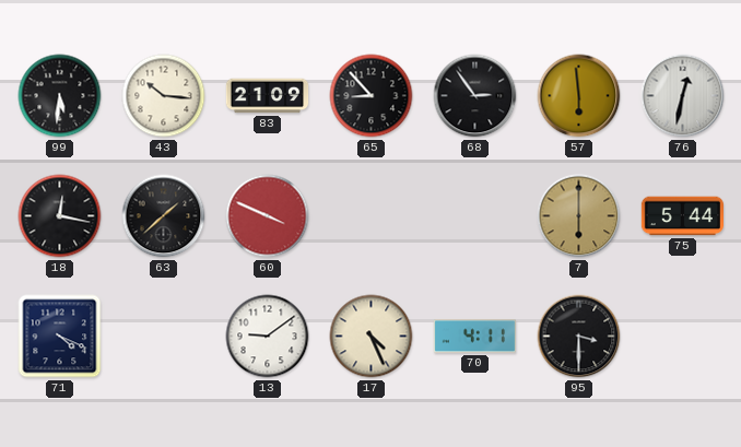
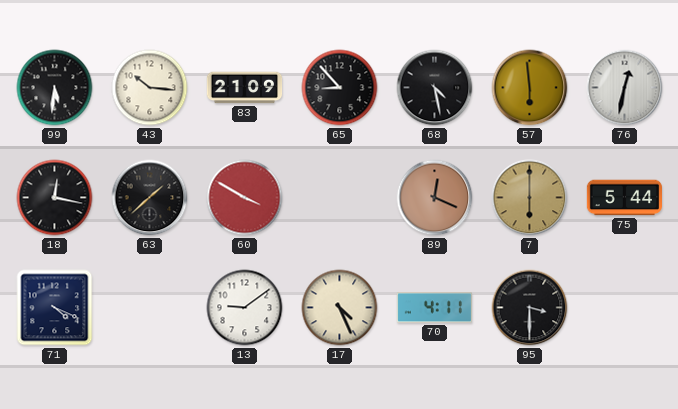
68: 2:54 -> 4:28 (435, 88)
60: 3:49 -> 3:50 (245, 198)
89: none -> 12:19 (435, 198)
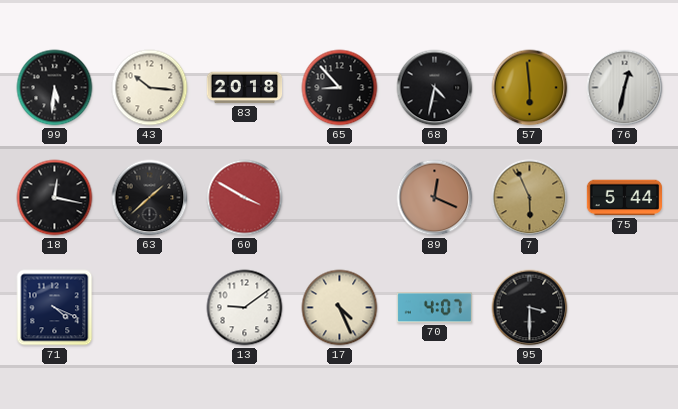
83: 21:09 -> 20:18 (245, 88)
68: 4:28 -> 4:32 (435, 88)
7: 6:00 -> 5:56 (530, 198)
70: 4:11 -> 4:07 (434, 308)
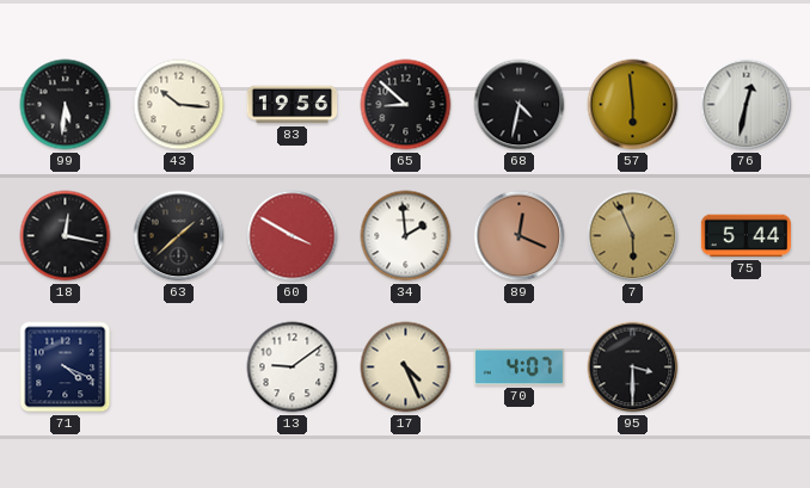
83: 20:18 -> 19:56 (293, 105)
65: 8:53 -> 8:52 (406, 105)
34: none -> 1:59 (406, 236)
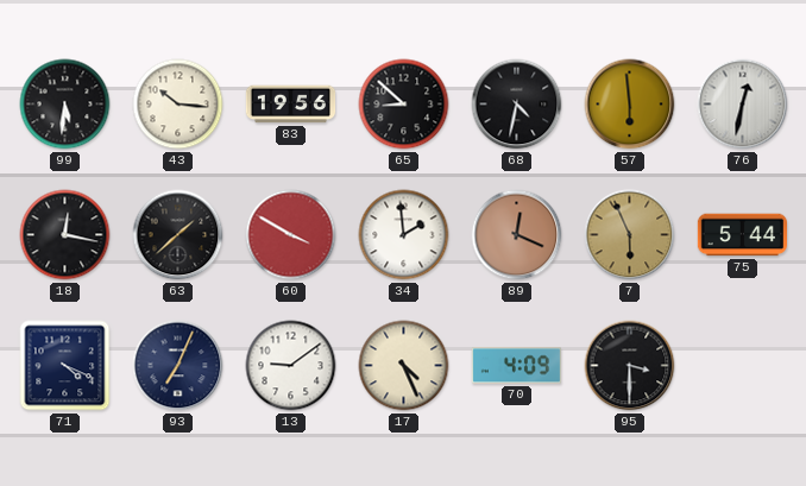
93: none -> 7:04 (178, 366)
70: 4:07 -> 4:09 (516, 366)
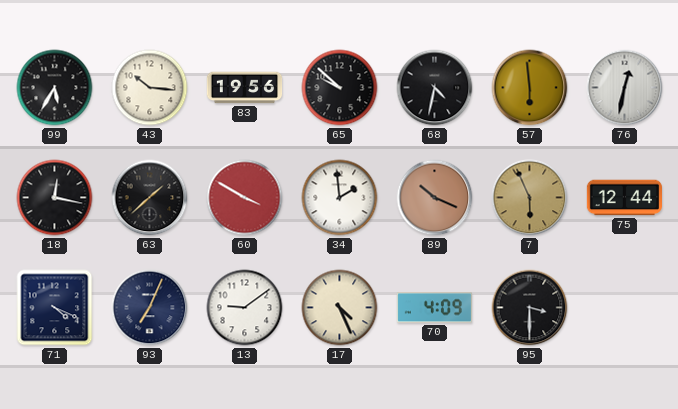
99: 5:31 -> 5:35 (55, 88)
65: 8:52 -> 9:52 (340, 88)
89: 12:19 -> 10:19 (435, 198)
75: 5:44 -> 12:44 (624, 198)
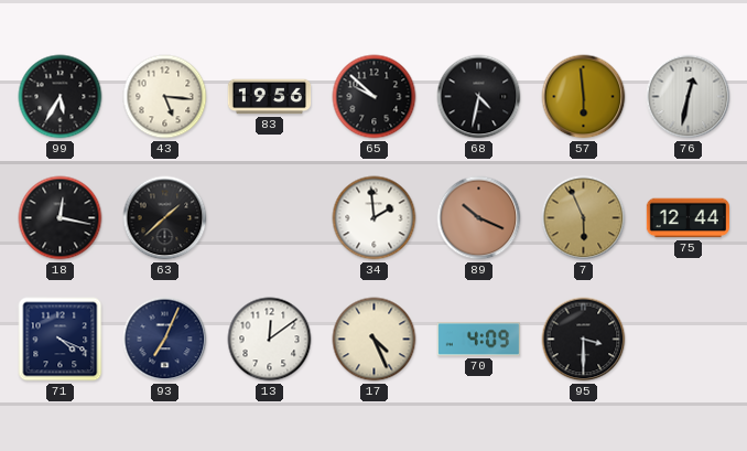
43: 10:16 -> 5:16 (165, 97)
60: 3:50 -> none (245, 198)
13: 9:09 -> 12:09 (270, 340)
